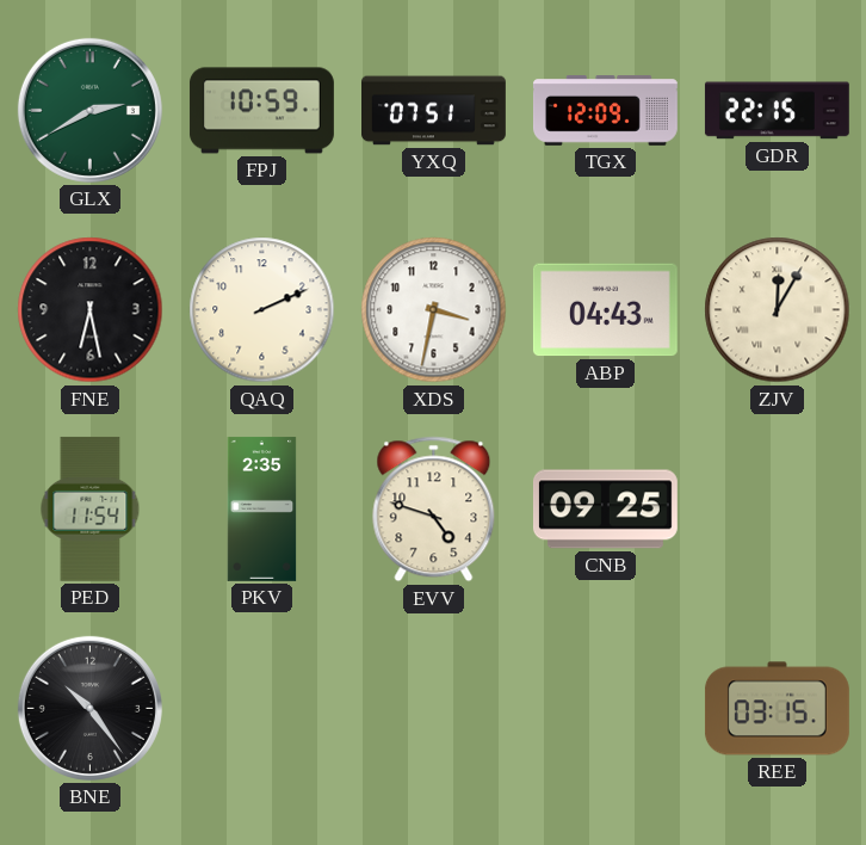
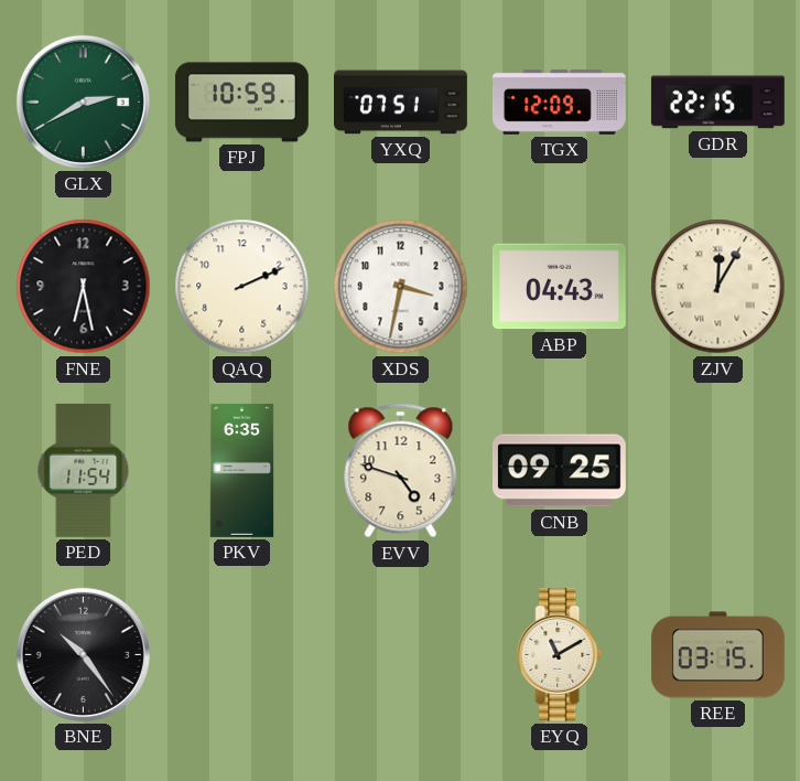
PKV: 2:35 -> 6:35 (242, 470)
EYQ: none -> 11:10 (560, 654)
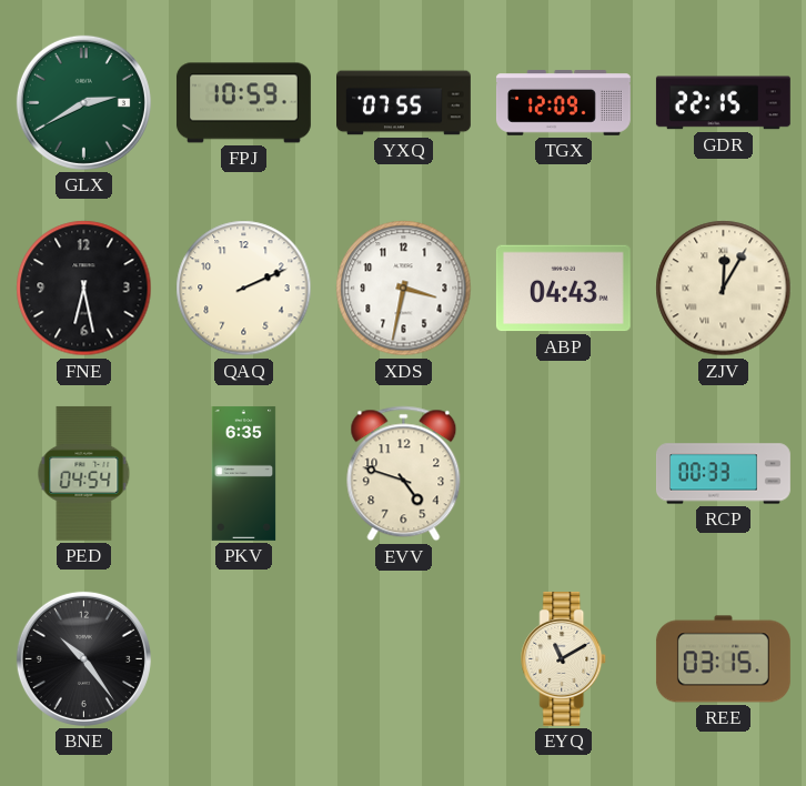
YXQ: 07:51 -> 07:55 (404, 103)
PED: 11:54 -> 04:54 (84, 473)
CNB: 09:25 -> none (559, 471)
RCP: none -> 00:33 (724, 474)
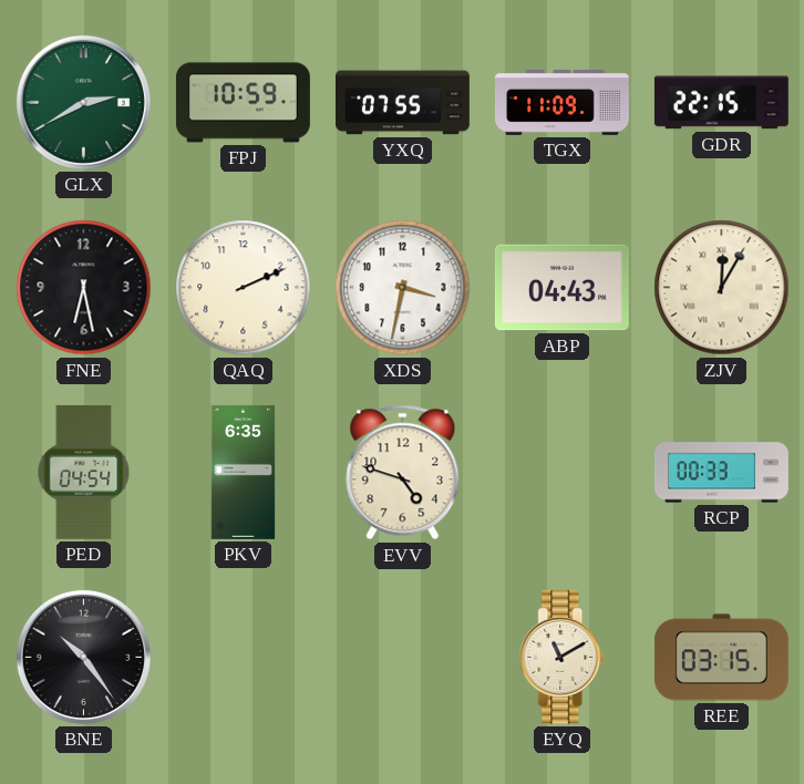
TGX: 12:09 -> 11:09 (561, 103)
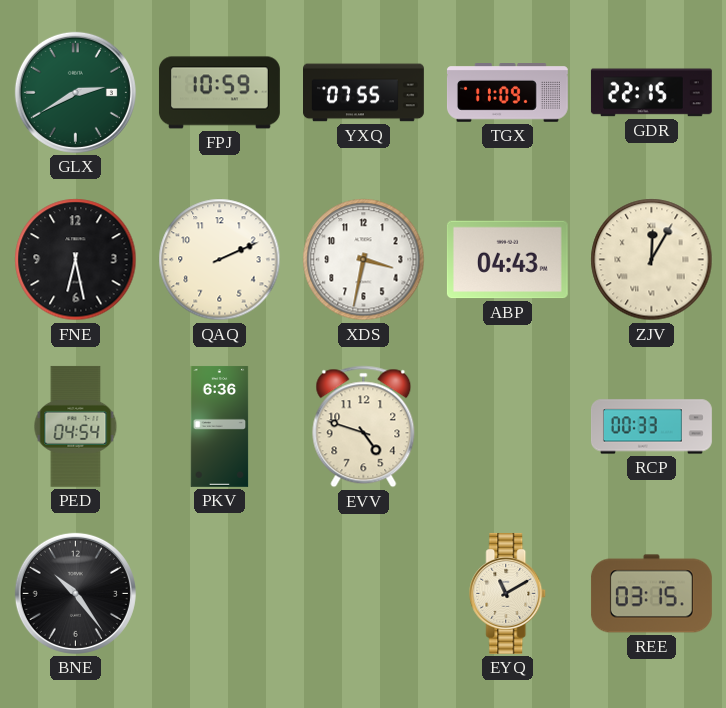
PKV: 6:35 -> 6:36 (220, 426)
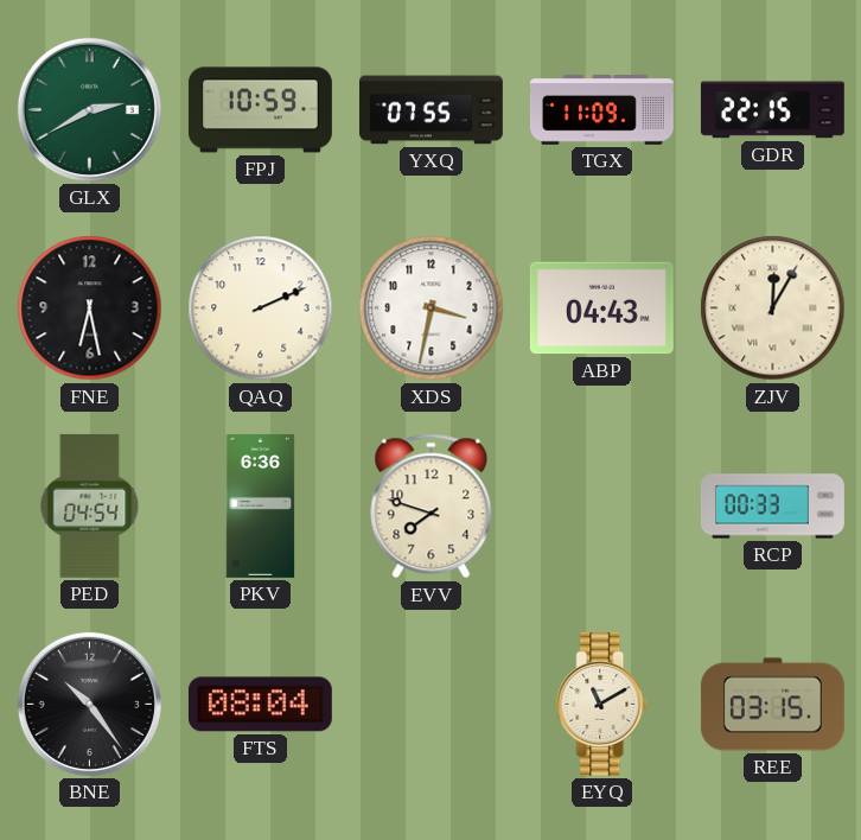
EVV: 4:48 -> 7:48 (432, 507)
FTS: none -> 08:04 (260, 705)
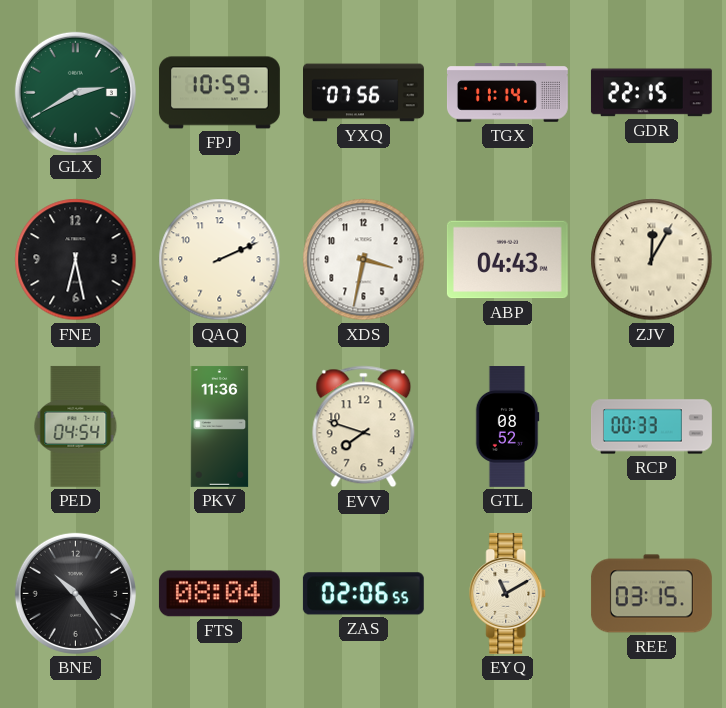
YXQ: 07:55 -> 07:56 (364, 93)
TGX: 11:09 -> 11:14 (507, 93)
PKV: 6:36 -> 11:36 (220, 426)
GTL: none -> 08:52 (507, 427)
ZAS: none -> 02:06 (363, 594)
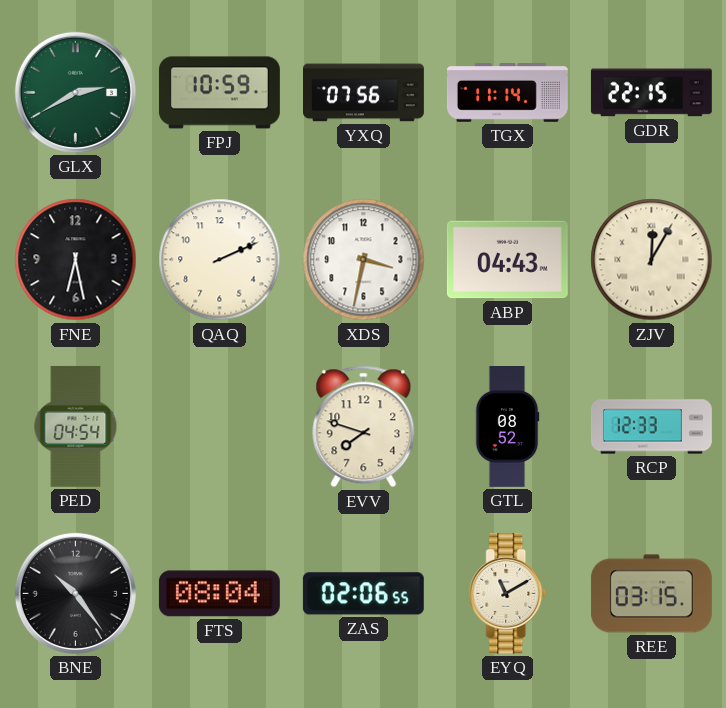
PKV: 11:36 -> none (220, 426)
RCP: 00:33 -> 12:33 (652, 427)
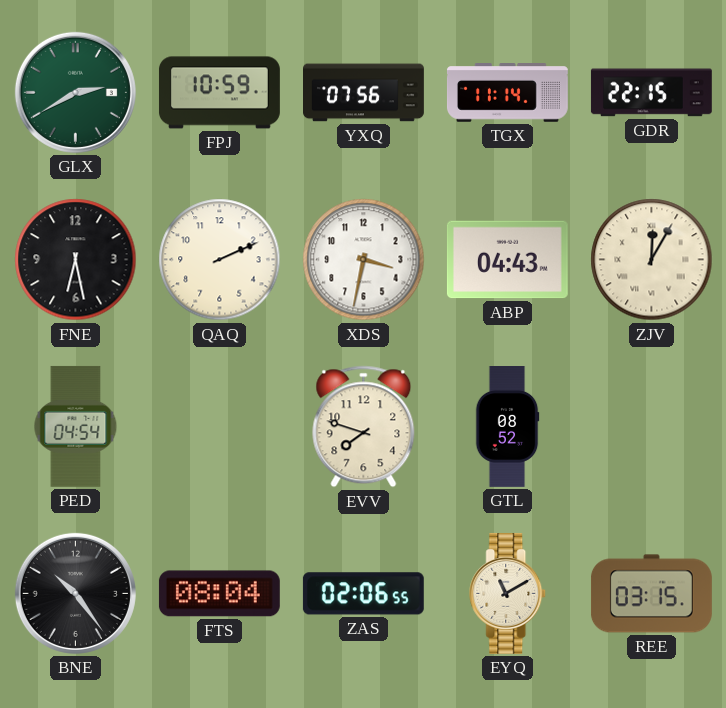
RCP: 12:33 -> none (652, 427)
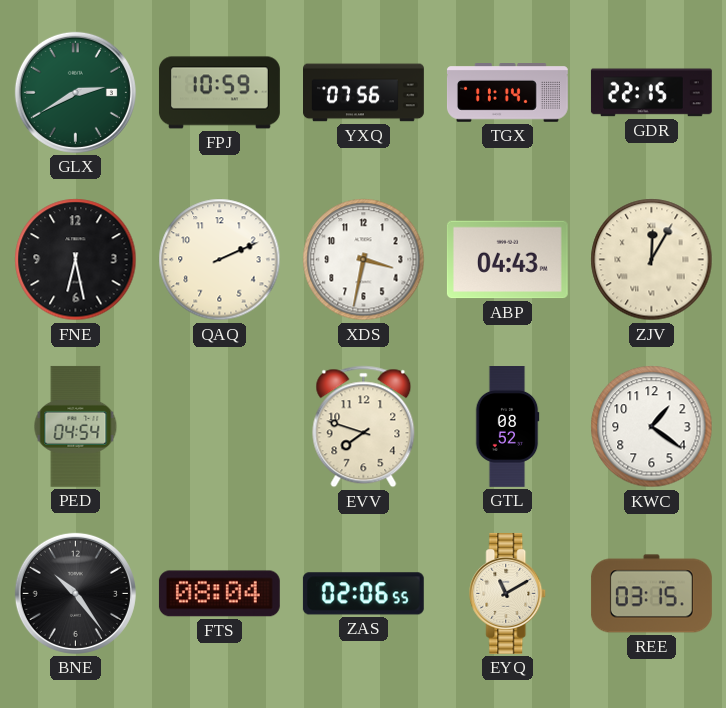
KWC: none -> 1:21 (652, 427)
